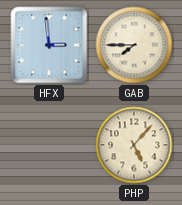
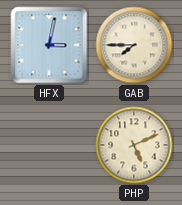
HFX: 2:59 -> 3:02 (49, 45)
PHP: 5:07 -> 5:11 (134, 145)
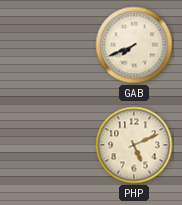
HFX: 3:02 -> none (49, 45)
GAB: 7:45 -> 7:41 (134, 45)
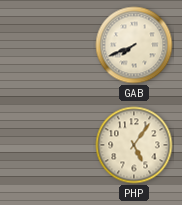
PHP: 5:11 -> 5:06 (134, 145)
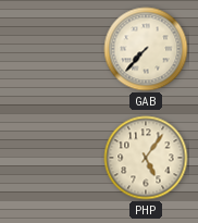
GAB: 7:41 -> 7:37 (146, 49)
